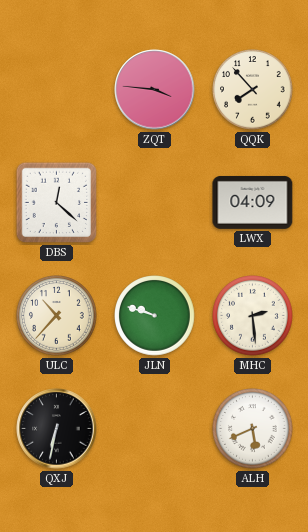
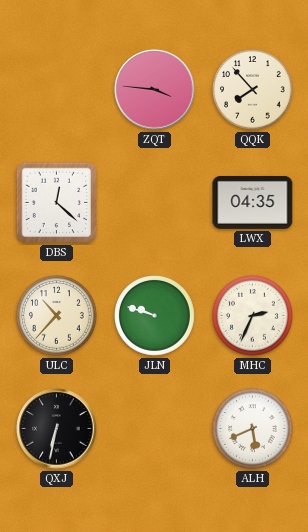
LWX: 04:09 -> 04:35 (253, 202)
MHC: 2:29 -> 2:34 (253, 316)
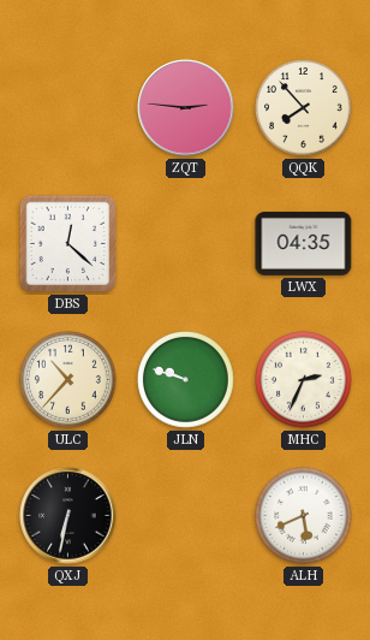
ZQT: 3:46 -> 2:46 (186, 108)
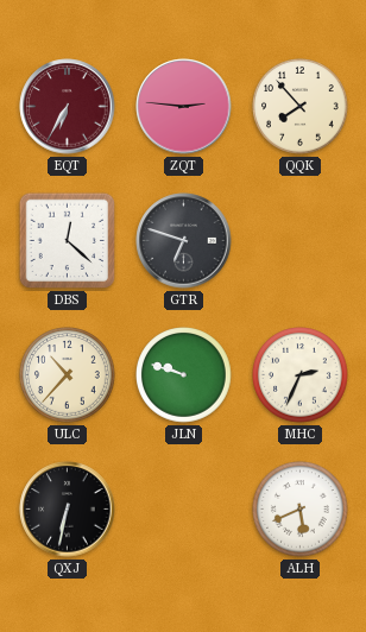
EQT: none -> 6:35 (68, 107)
GTR: none -> 6:48 (184, 241)
LWX: 04:35 -> none (304, 243)
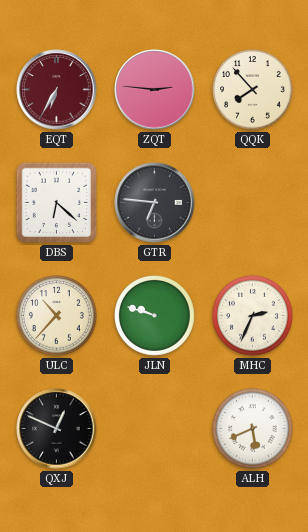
DBS: 12:22 -> 6:22 (57, 203)
GTR: 6:48 -> 6:46 (155, 203)
QXJ: 6:32 -> 12:49 (57, 429)
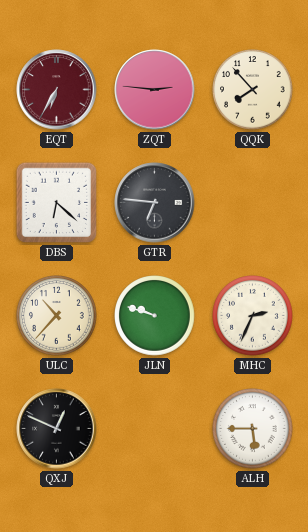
ALH: 5:41 -> 5:45 (253, 429)
